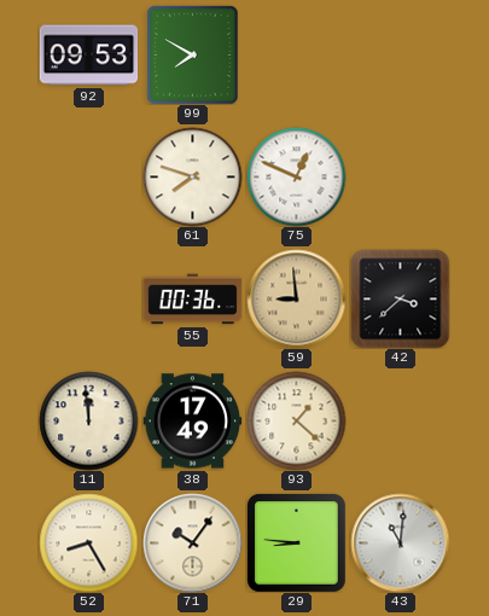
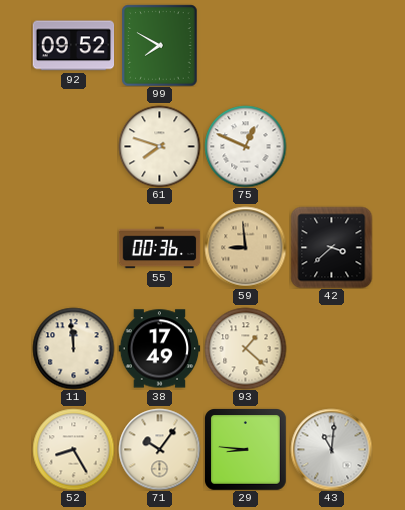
92: 09:53 -> 09:52 (73, 46)
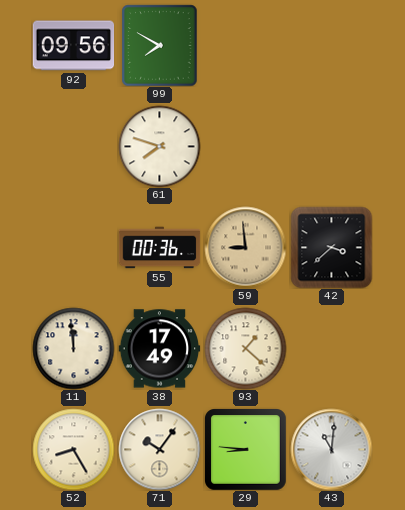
92: 09:52 -> 09:56 (73, 46)
75: 12:49 -> none (245, 146)
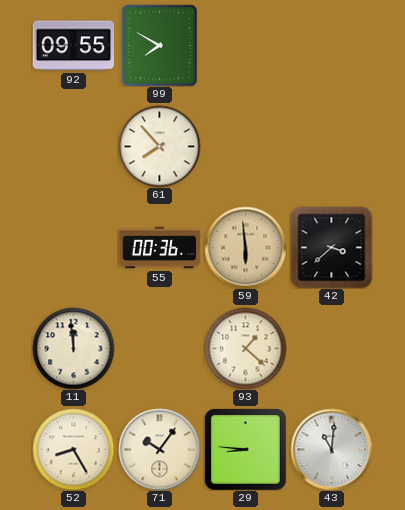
92: 09:56 -> 09:55 (73, 46)
61: 7:48 -> 7:53 (159, 146)
59: 8:59 -> 5:59 (245, 247)
38: 17:49 -> none (159, 349)
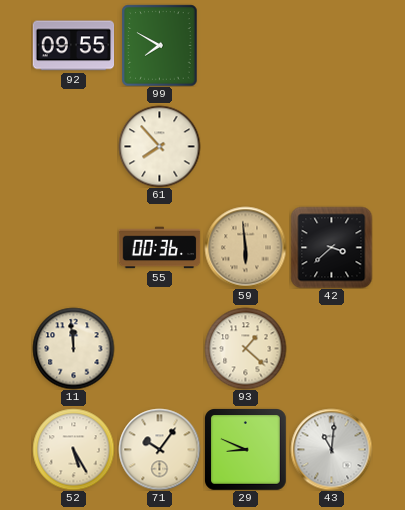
52: 8:25 -> 5:25 (73, 449)
29: 8:46 -> 8:49 (246, 450)
